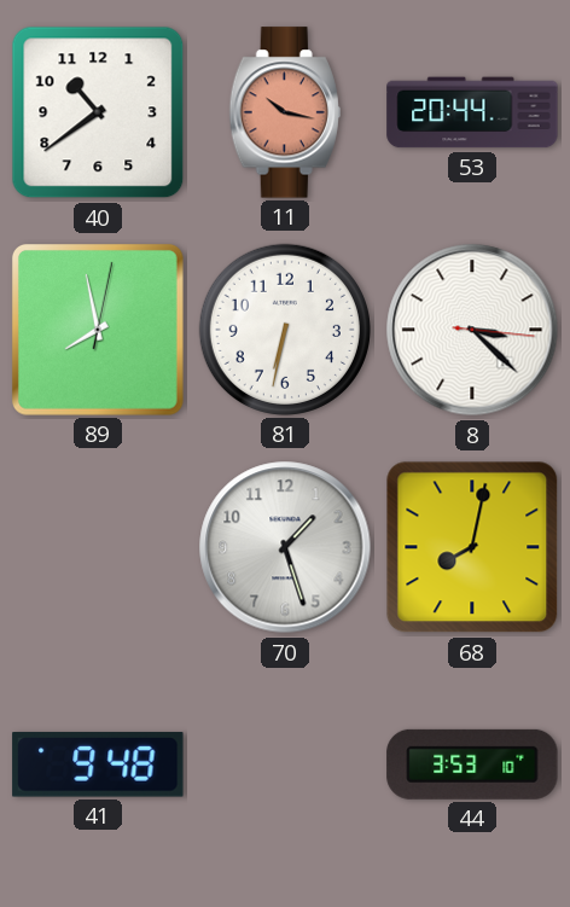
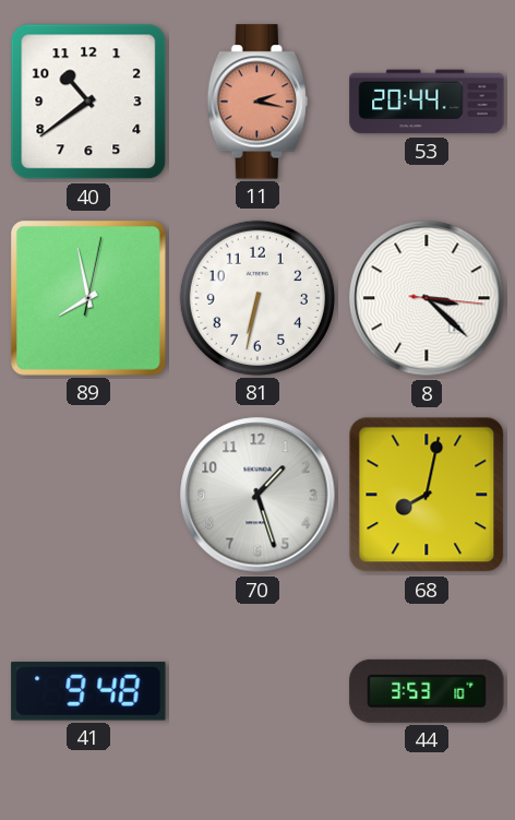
11: 10:17 -> 2:17 (257, 102)
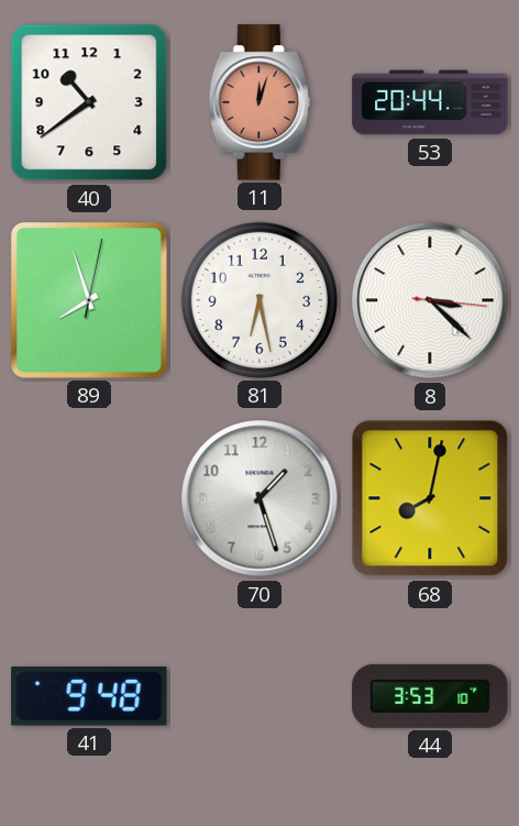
11: 2:17 -> 12:03 (259, 102)
89: 7:58 -> 7:57 (89, 300)
81: 6:32 -> 6:28 (259, 300)
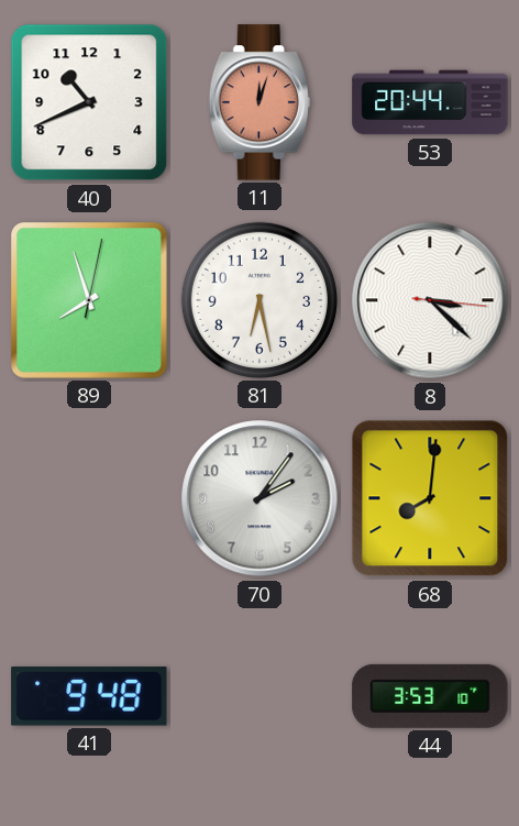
40: 10:39 -> 10:41 (89, 102)
70: 1:27 -> 2:06 (259, 498)
68: 8:02 -> 8:01 (430, 498)
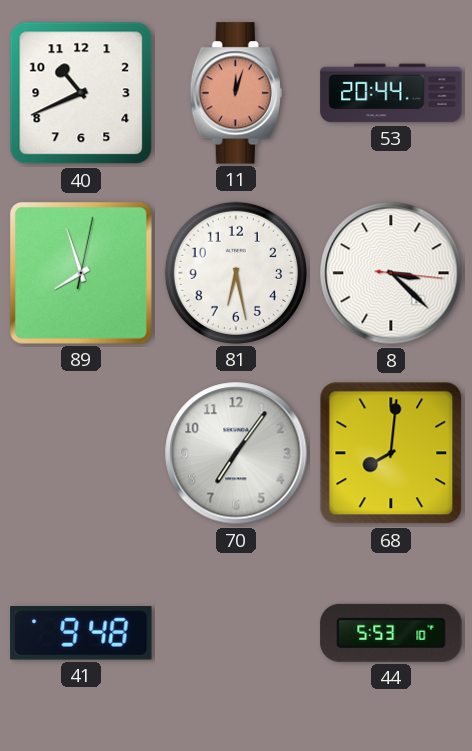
70: 2:06 -> 7:06 (236, 453)
44: 3:53 -> 5:53 (391, 633)
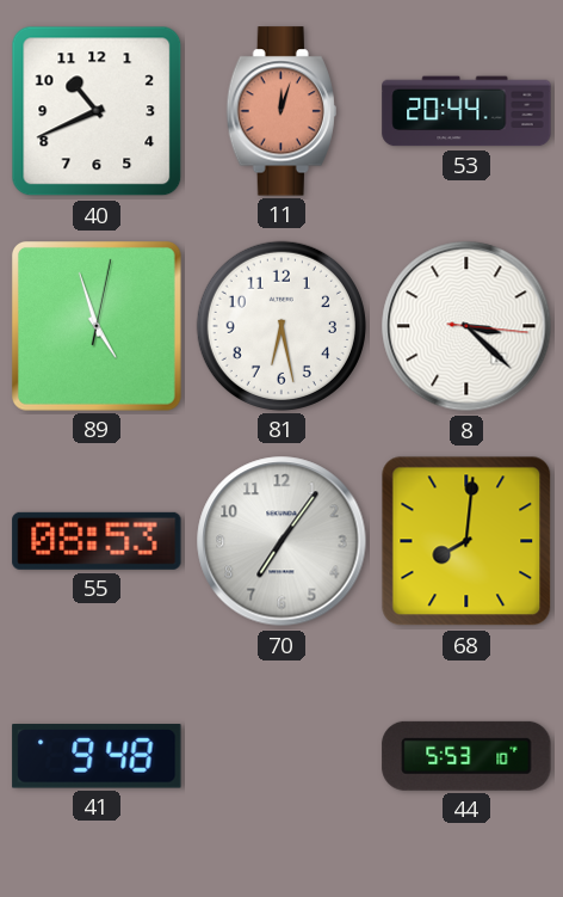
89: 7:57 -> 4:57 (97, 326)
55: none -> 08:53 (97, 541)
